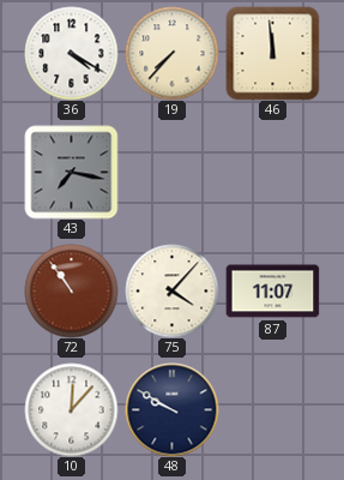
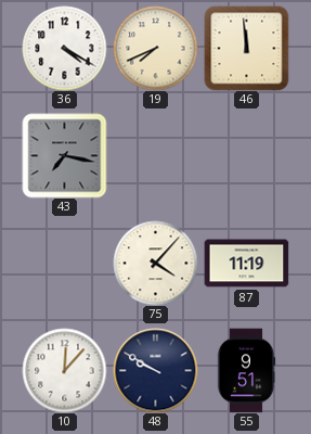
19: 7:37 -> 7:41 (155, 48)
72: 10:54 -> none (71, 290)
87: 11:07 -> 11:19 (246, 264)
55: none -> 9:51 (246, 370)
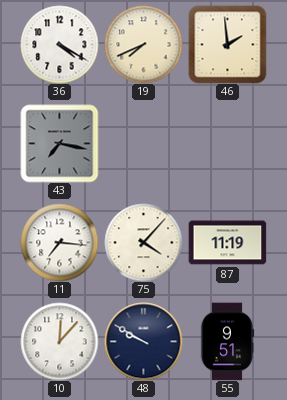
46: 11:59 -> 1:59 (227, 44)
11: none -> 7:16 (59, 242)
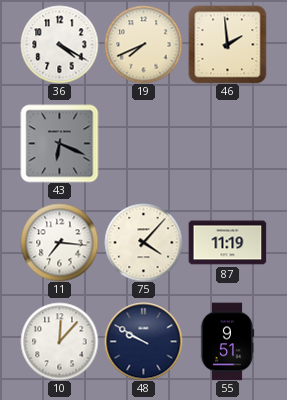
43: 7:17 -> 6:19 (59, 143)
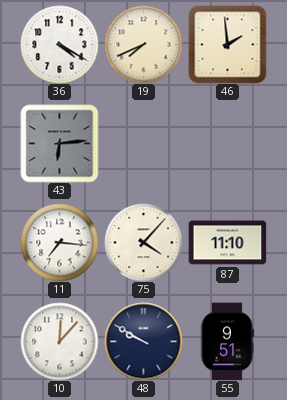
43: 6:19 -> 6:14 (59, 143)
87: 11:19 -> 11:10 (227, 243)
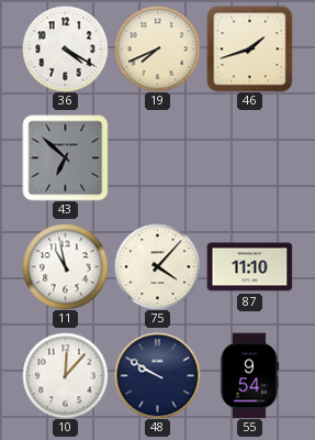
46: 1:59 -> 1:42 (249, 48)
43: 6:14 -> 6:52 (65, 157)
11: 7:16 -> 10:58 (65, 266)
55: 9:51 -> 9:54 (249, 375)
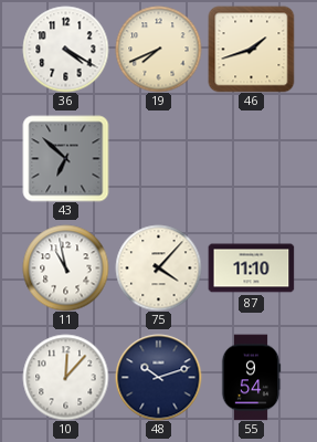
48: 9:50 -> 10:12 (158, 377)
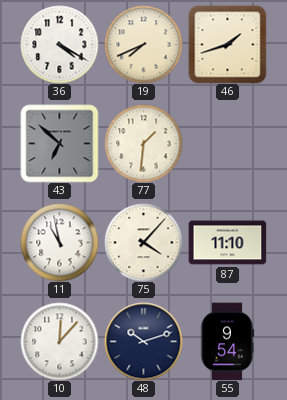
77: none -> 1:31 (143, 143)
